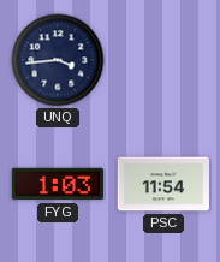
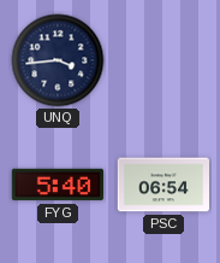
FYG: 1:03 -> 5:40 (57, 185)
PSC: 11:54 -> 06:54 (162, 185)
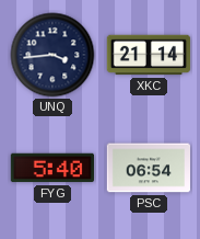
XKC: none -> 21:14 (149, 55)
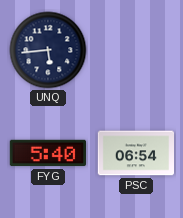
UNQ: 3:44 -> 5:44 (48, 50)
XKC: 21:14 -> none (149, 55)
